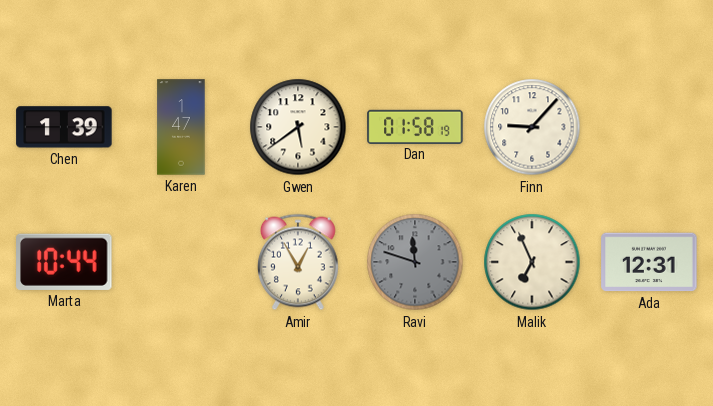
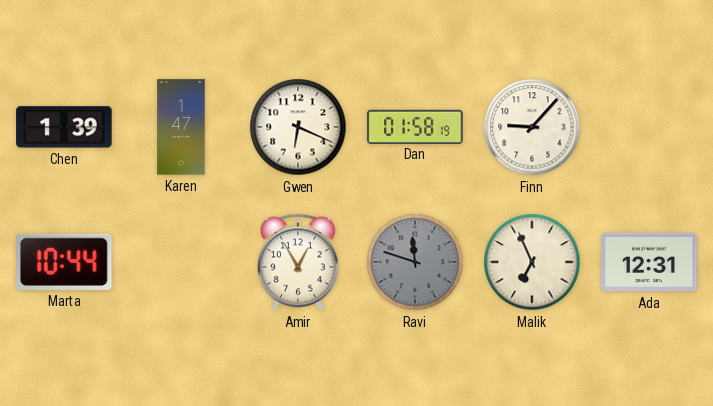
Gwen: 5:39 -> 6:19 (298, 127)
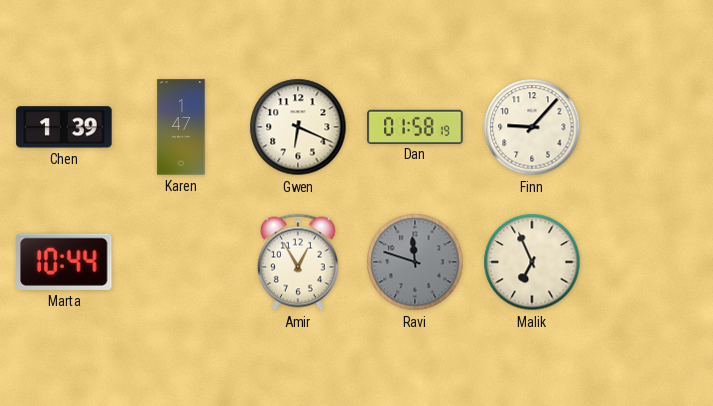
Ada: 12:31 -> none (649, 262)
